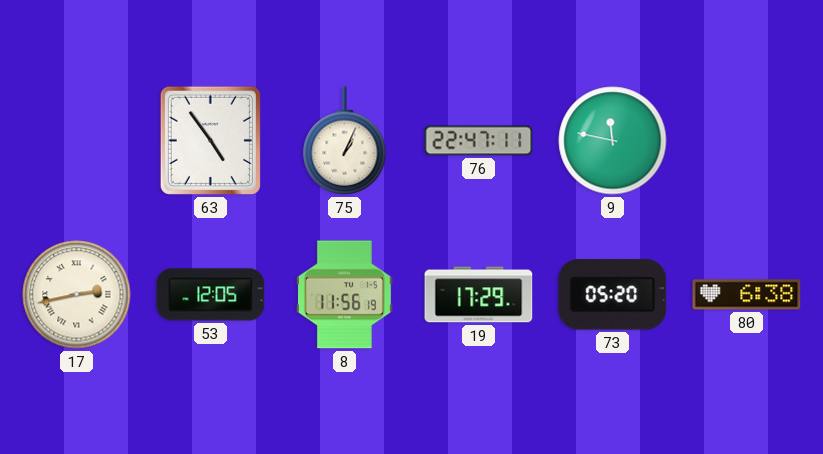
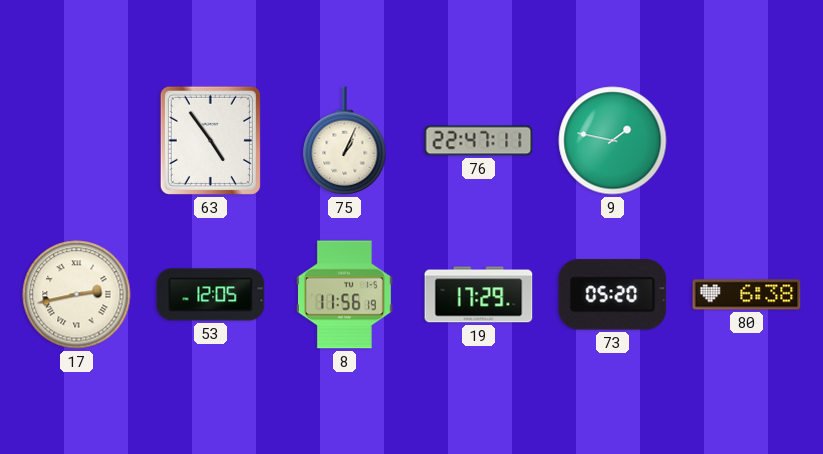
9: 11:47 -> 1:47 (613, 141)
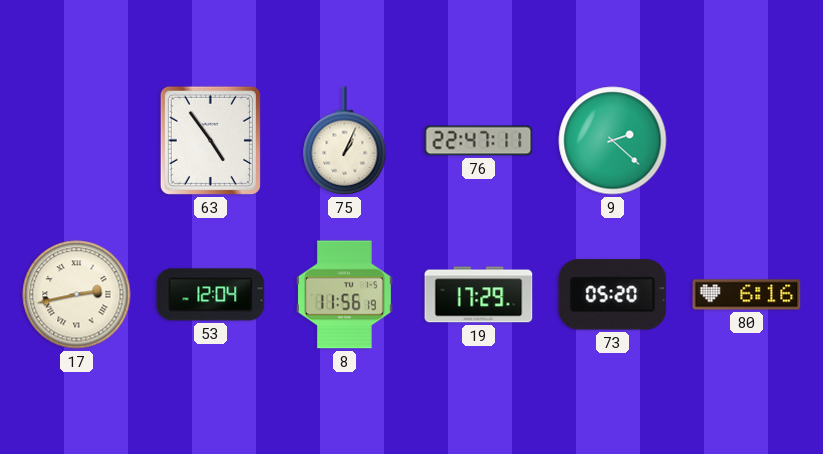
9: 1:47 -> 2:22 (613, 141)
53: 12:05 -> 12:04 (211, 295)
80: 6:38 -> 6:16 (747, 295)
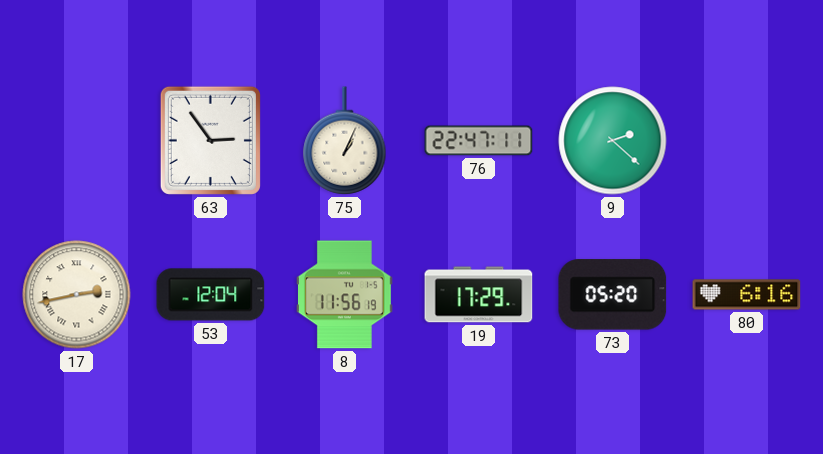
63: 4:54 -> 2:54 (210, 140)
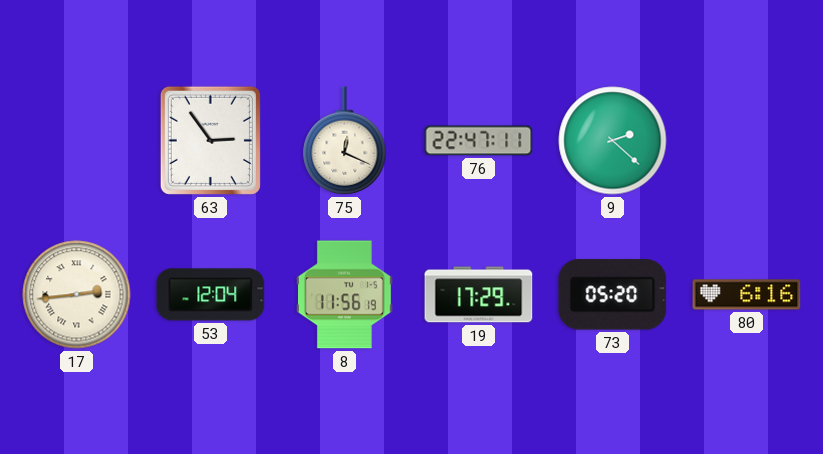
75: 1:04 -> 12:19 (345, 141)
17: 2:43 -> 2:44 (77, 295)
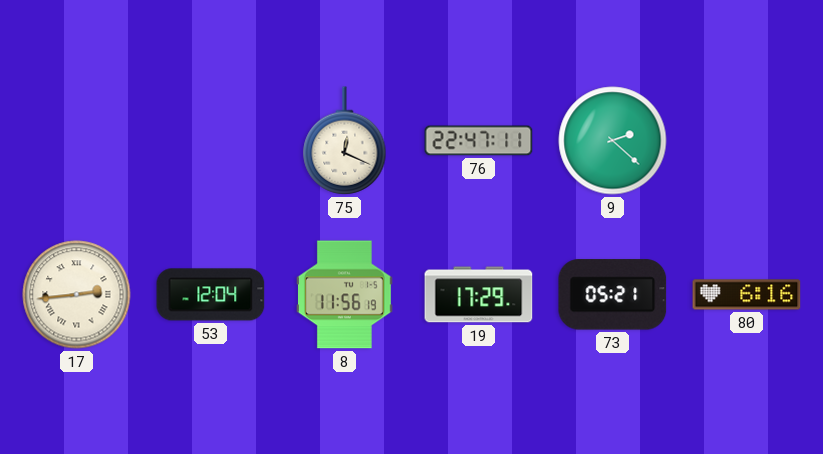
63: 2:54 -> none (210, 140)
73: 05:20 -> 05:21 (613, 295)
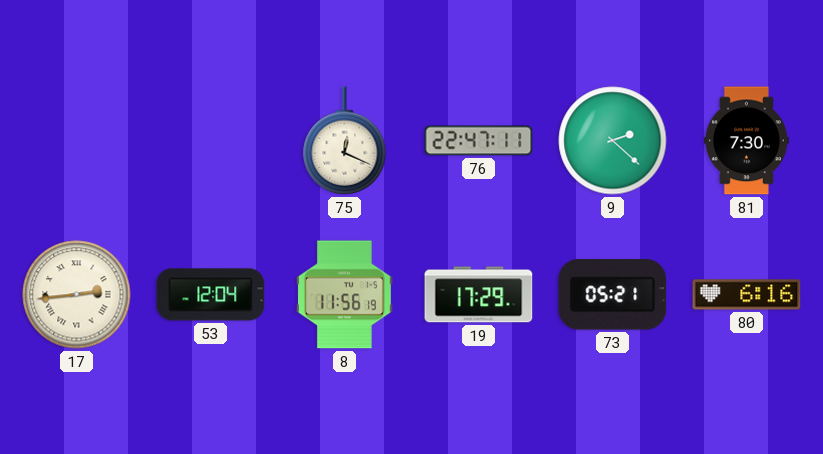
81: none -> 7:30 (746, 141)
